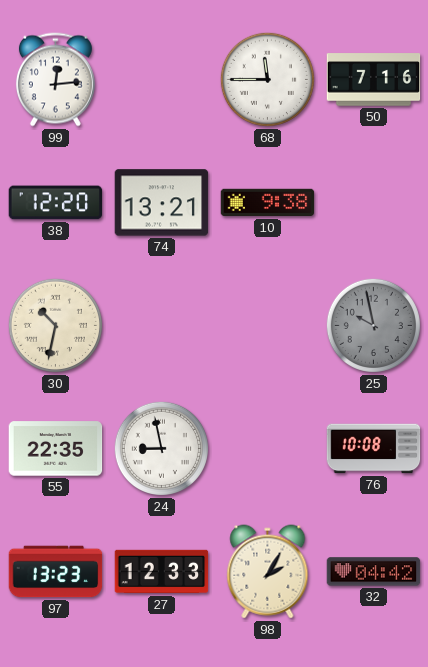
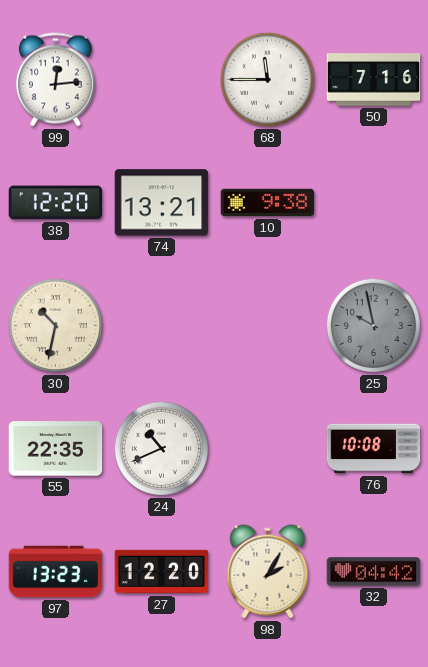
24: 8:58 -> 10:41 (161, 448)
27: 12:33 -> 12:20 (162, 572)
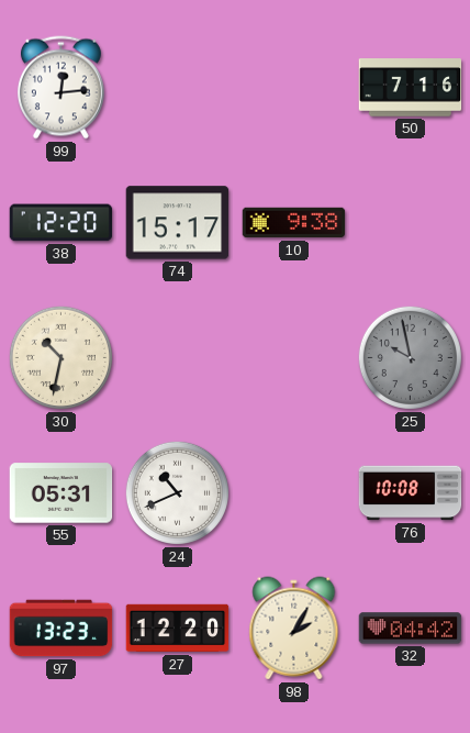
68: 11:45 -> none (267, 79)
74: 13:21 -> 15:17 (178, 223)
55: 22:35 -> 05:31 (61, 493)
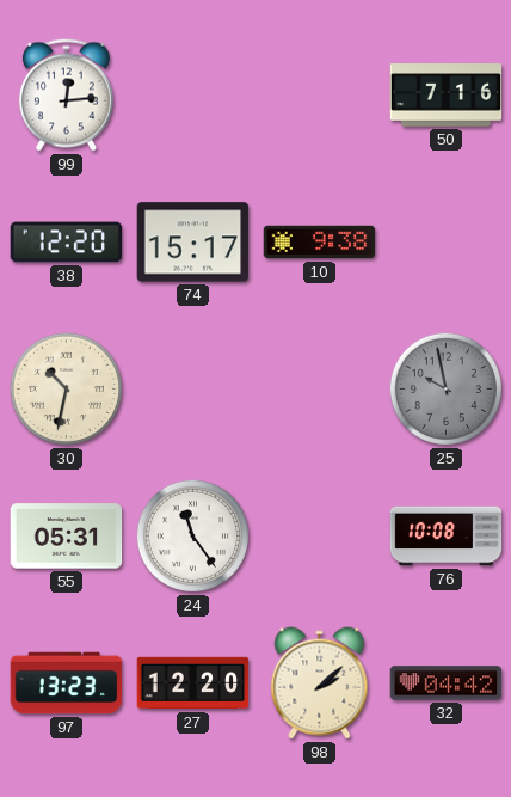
24: 10:41 -> 11:24 (192, 535)
98: 2:05 -> 2:08 (320, 683)
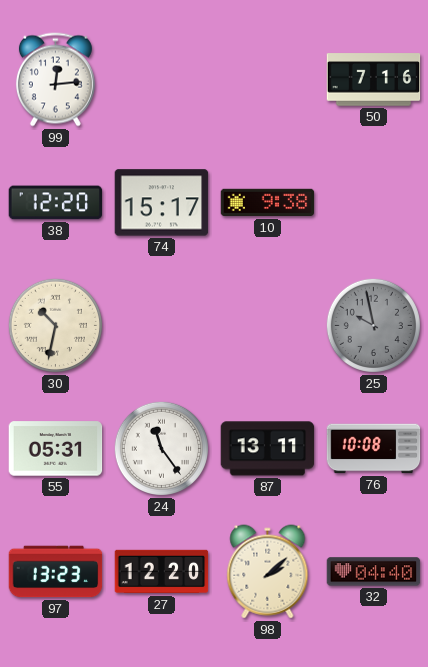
87: none -> 13:11 (268, 449)
32: 04:42 -> 04:40 (374, 572)
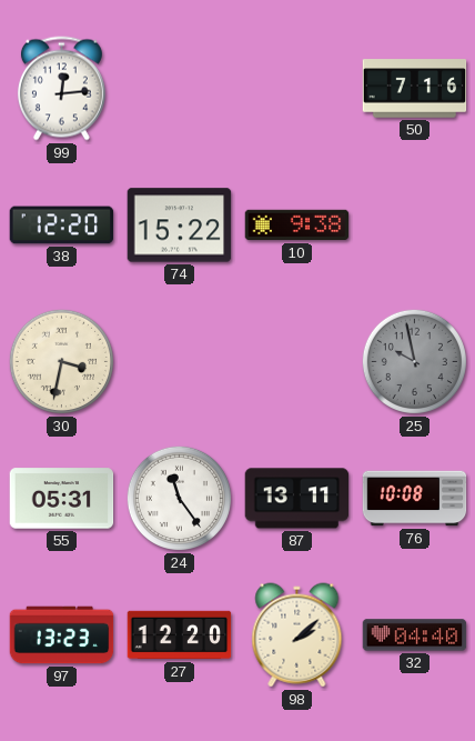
74: 15:17 -> 15:22 (180, 226)
30: 10:32 -> 3:32 (61, 361)
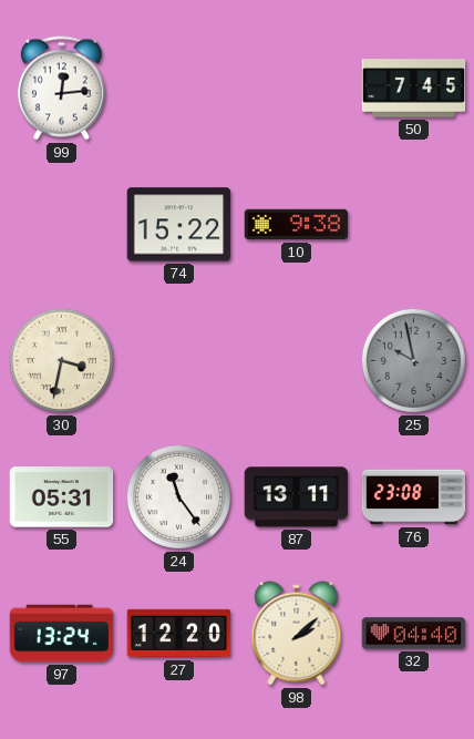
50: 7:16 -> 7:45 (414, 89)
38: 12:20 -> none (62, 226)
76: 10:08 -> 23:08 (414, 497)
97: 13:23 -> 13:24 (62, 634)
